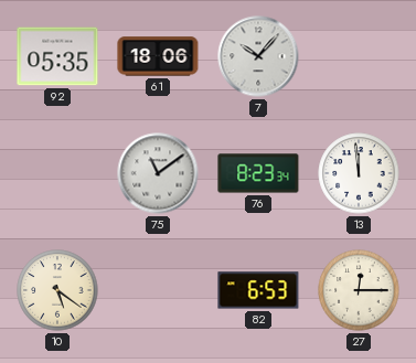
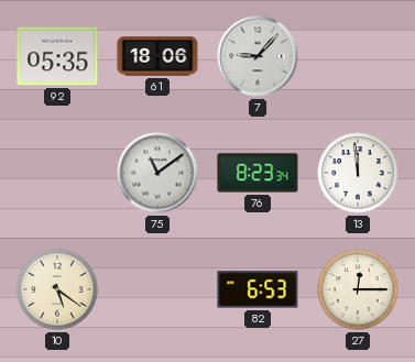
7: 10:07 -> 9:07 (258, 56)
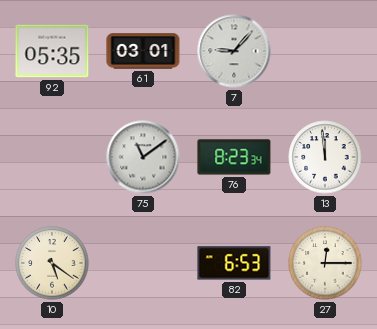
61: 18:06 -> 03:01 (143, 51)
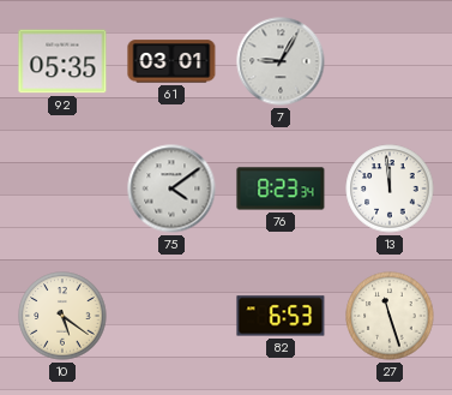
7: 9:07 -> 9:05 (281, 61)
75: 11:09 -> 4:09 (171, 188)
27: 12:15 -> 11:27 (390, 316)
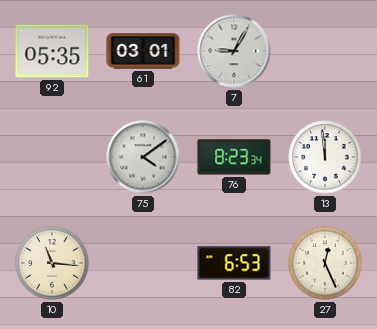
10: 5:21 -> 11:16 (52, 263)
27: 11:27 -> 12:26 (325, 263)
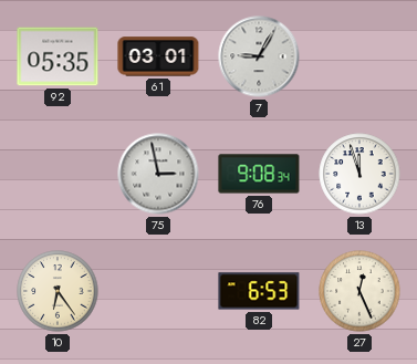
75: 4:09 -> 2:58 (158, 174)
76: 8:23 -> 9:08 (259, 174)
13: 11:59 -> 11:57 (359, 174)
10: 11:16 -> 6:24 (58, 291)
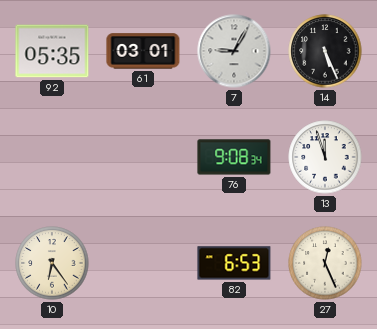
14: none -> 5:26 (325, 51)
75: 2:58 -> none (158, 174)
